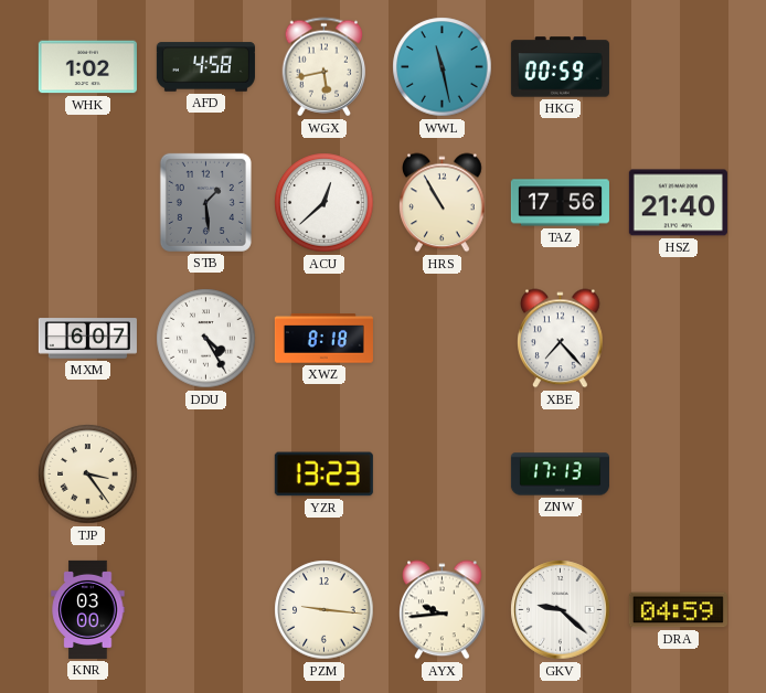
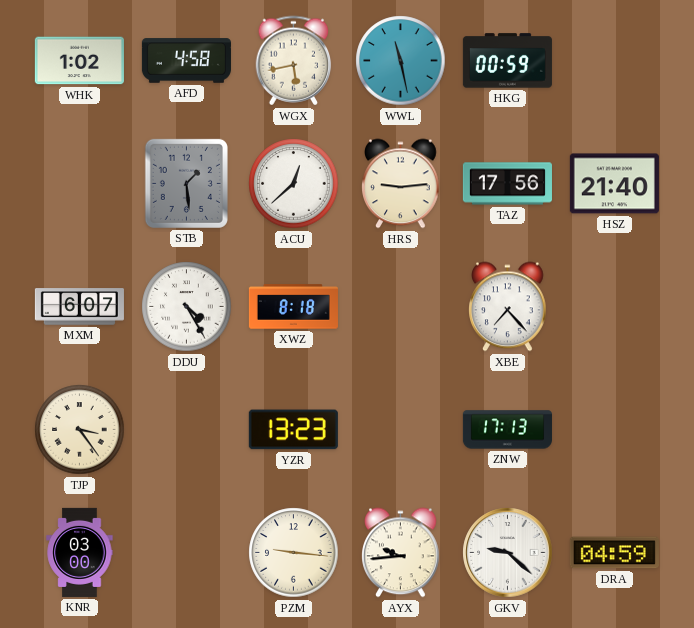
HRS: 10:55 -> 9:14 (401, 184)
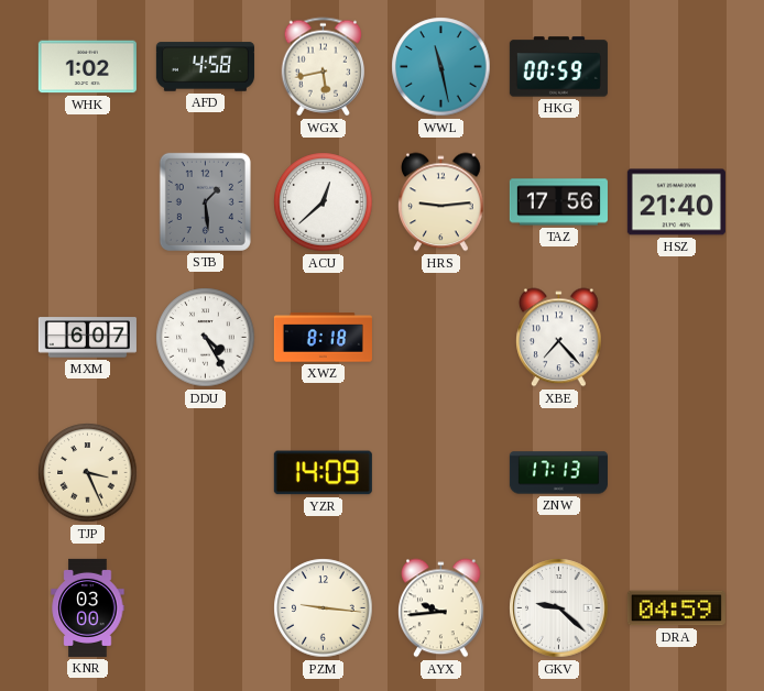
TJP: 3:24 -> 3:26 (88, 473)
YZR: 13:23 -> 14:09 (323, 473)
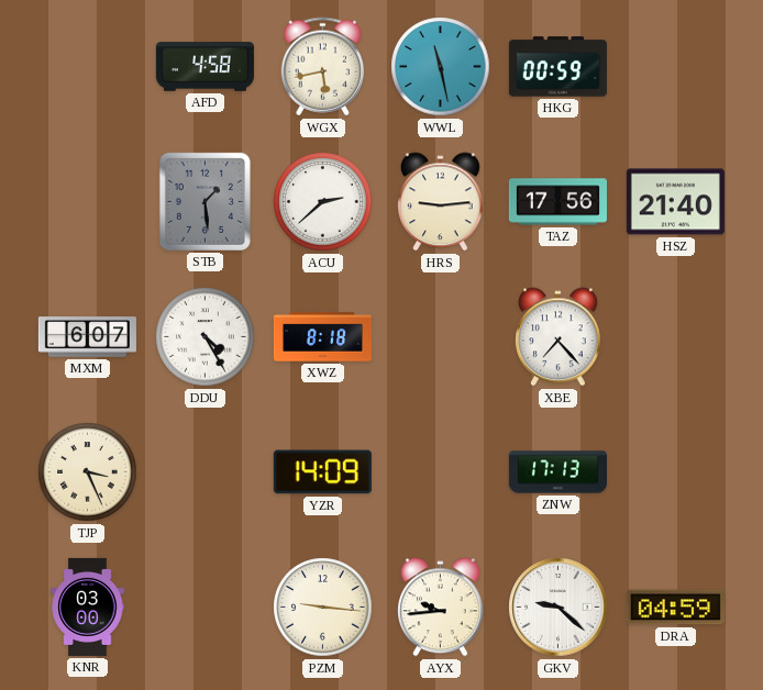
WHK: 1:02 -> none (87, 67)
ACU: 12:38 -> 2:38 (323, 202)
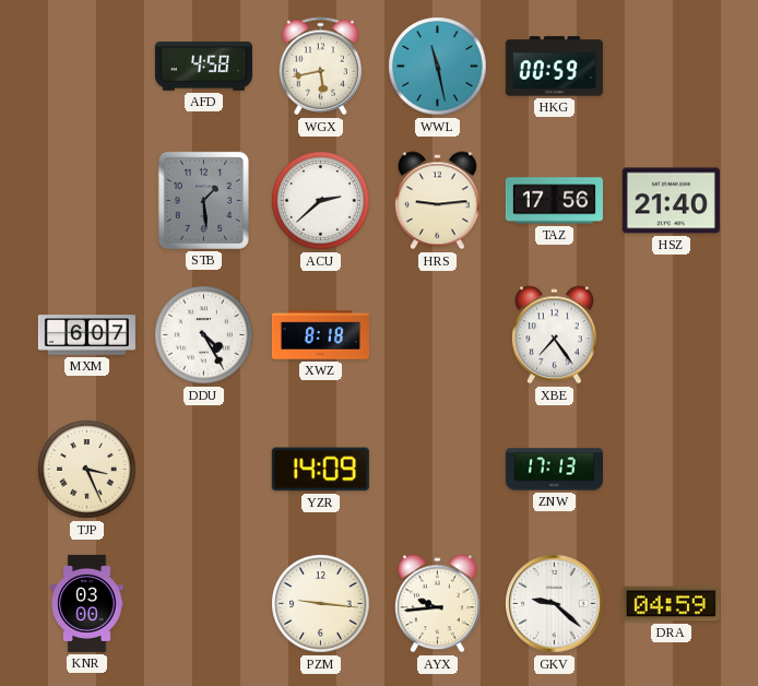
XBE: 7:23 -> 7:24 (555, 335)
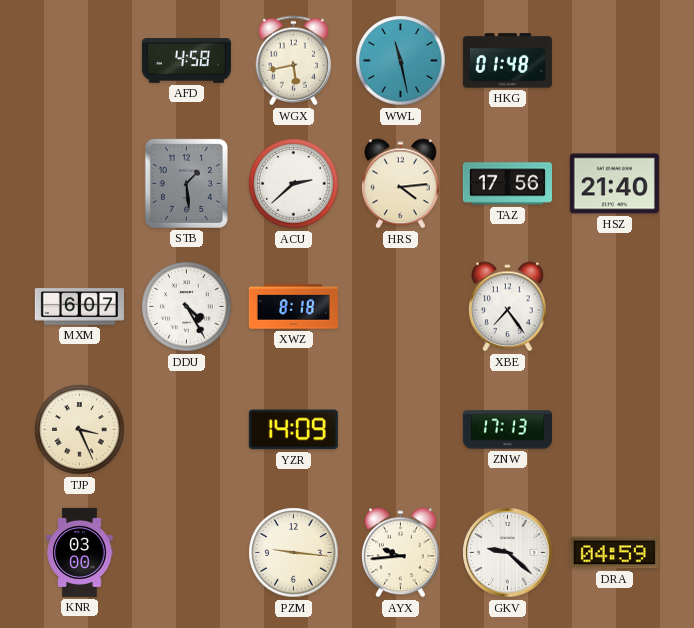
HKG: 00:59 -> 01:48 (507, 61)
HRS: 9:14 -> 4:14 (401, 184)
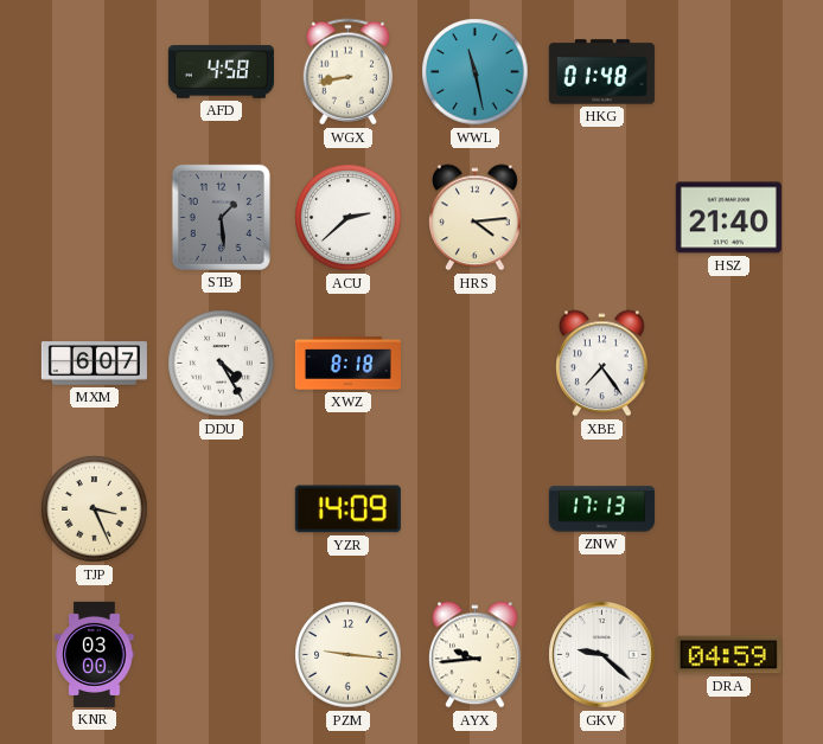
WGX: 5:43 -> 8:43 (349, 72)
TAZ: 17:56 -> none (507, 184)
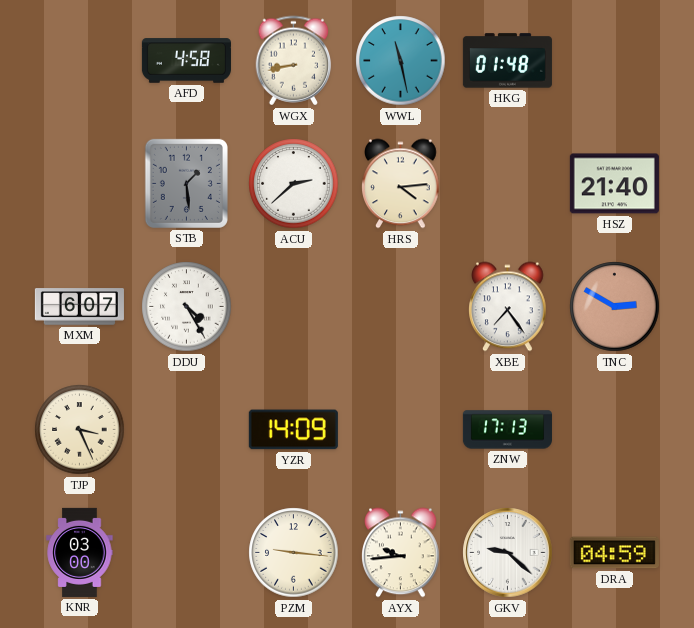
XWZ: 8:18 -> none (347, 364)
TNC: none -> 2:50 (615, 307)
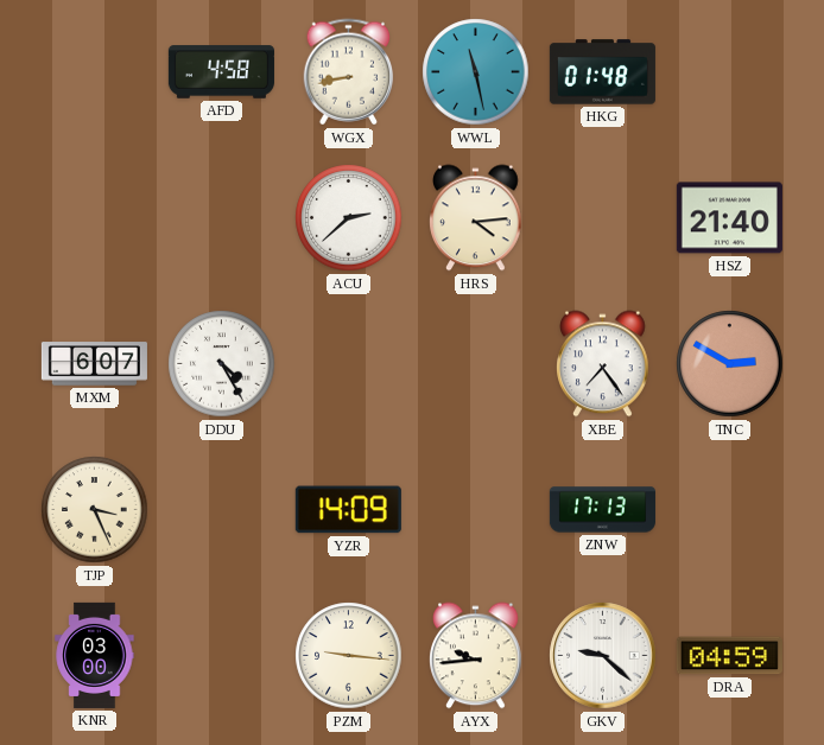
STB: 1:29 -> none (186, 183)
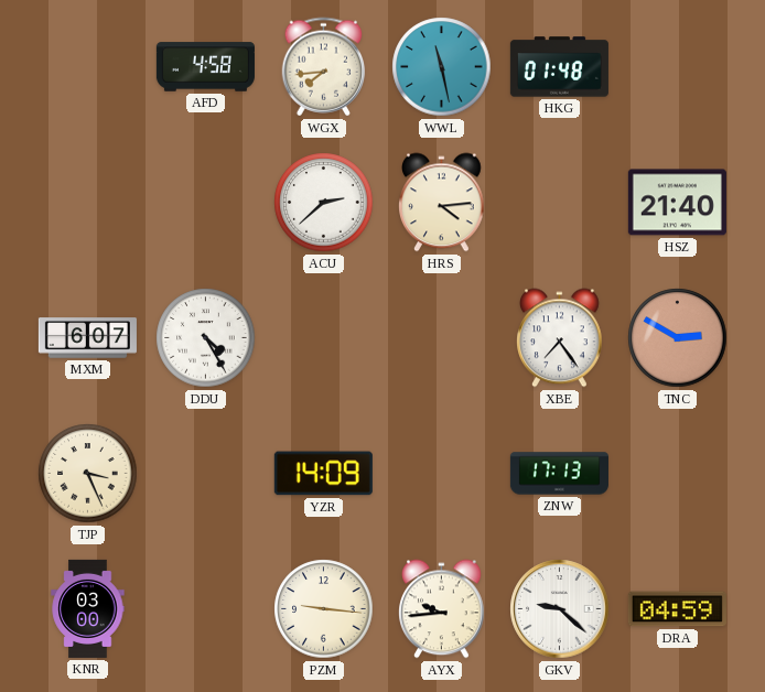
WGX: 8:43 -> 7:44 (324, 67)
